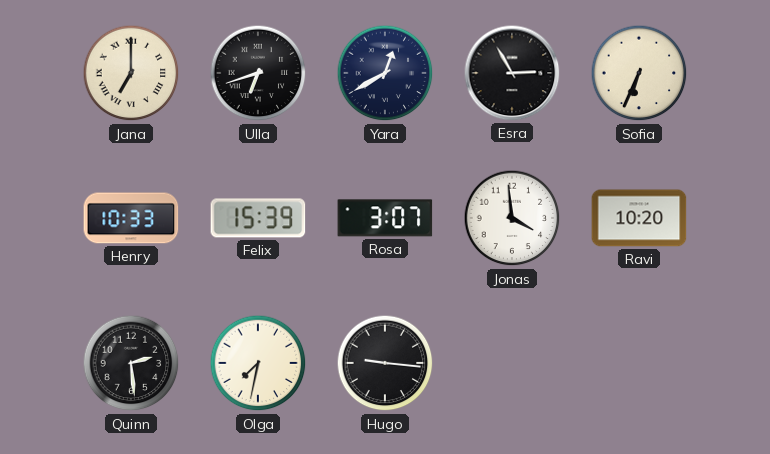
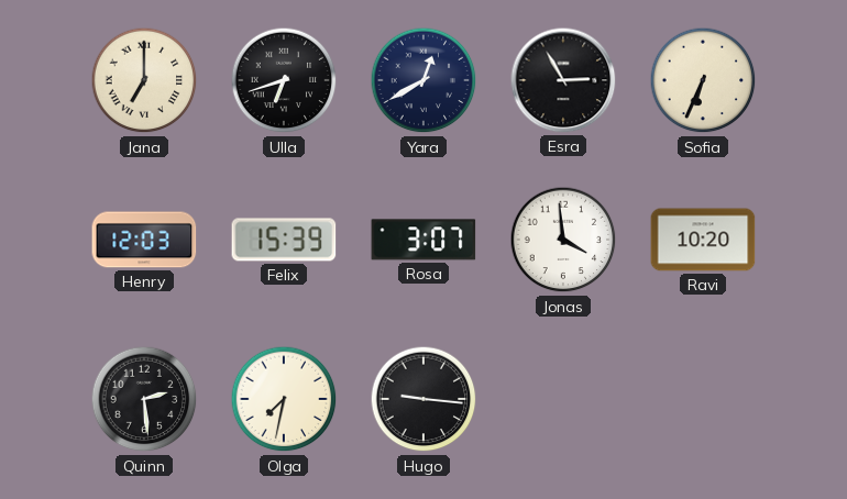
Henry: 10:33 -> 12:03 (144, 240)
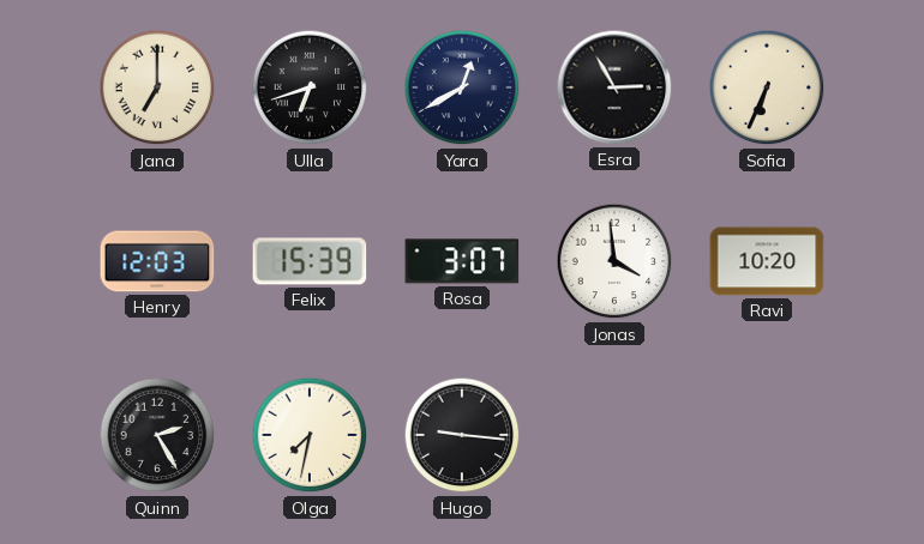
Quinn: 2:29 -> 2:25 (157, 435)
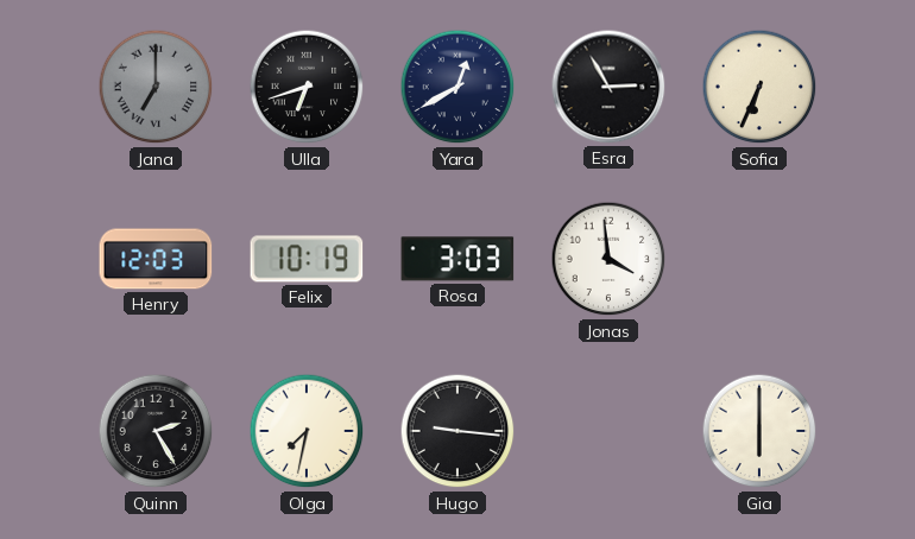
Jana dial: cream -> grey (156, 87)
Felix: 15:39 -> 10:19 (307, 259)
Rosa: 3:07 -> 3:03 (457, 259)
Ravi: 10:20 -> none (767, 261)
Gia: none -> 6:00 (759, 431)
